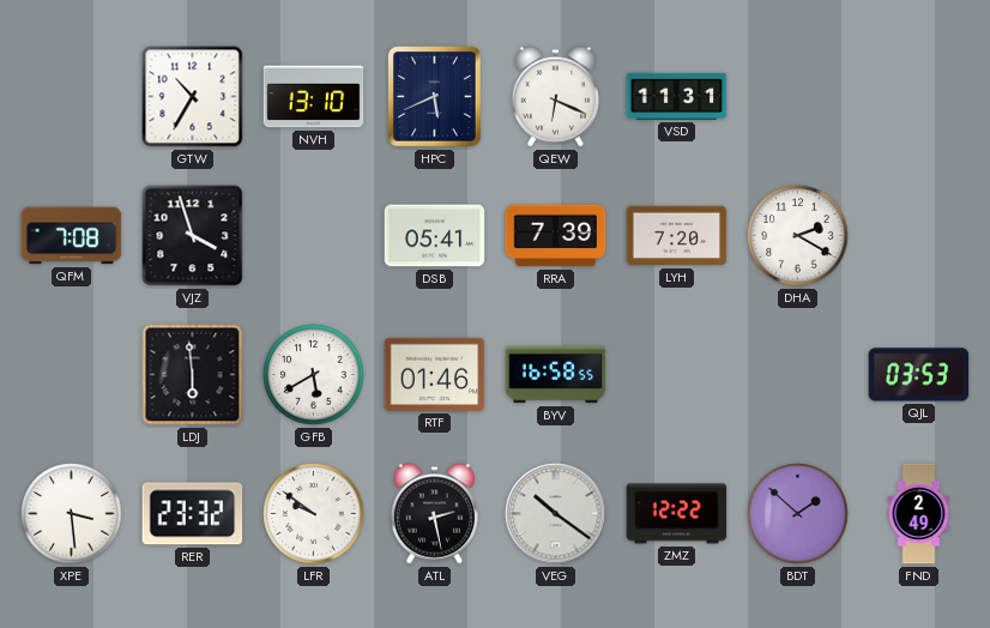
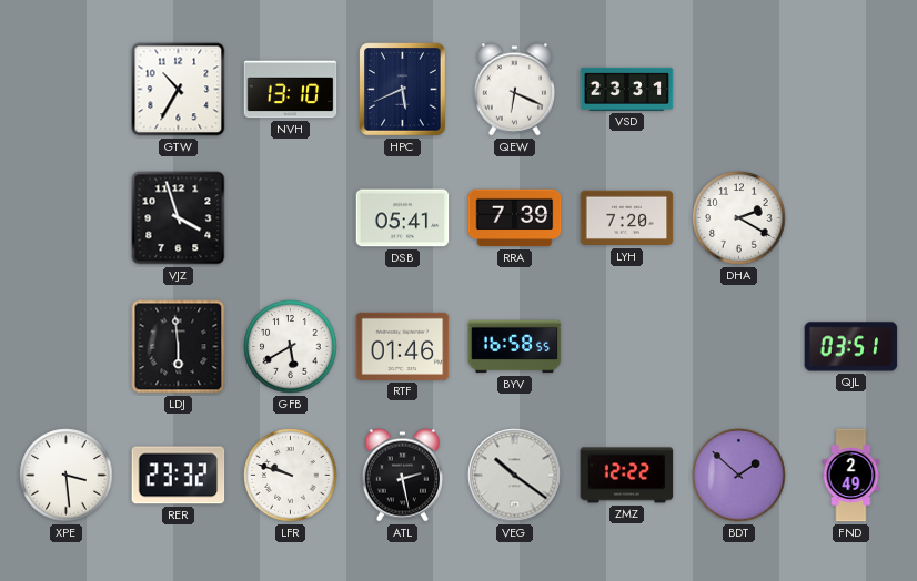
VSD: 11:31 -> 23:31 (627, 89)
QFM: 7:08 -> none (72, 236)
QJL: 03:53 -> 03:51 (851, 347)
LFR: 9:51 -> 9:48 (291, 476)
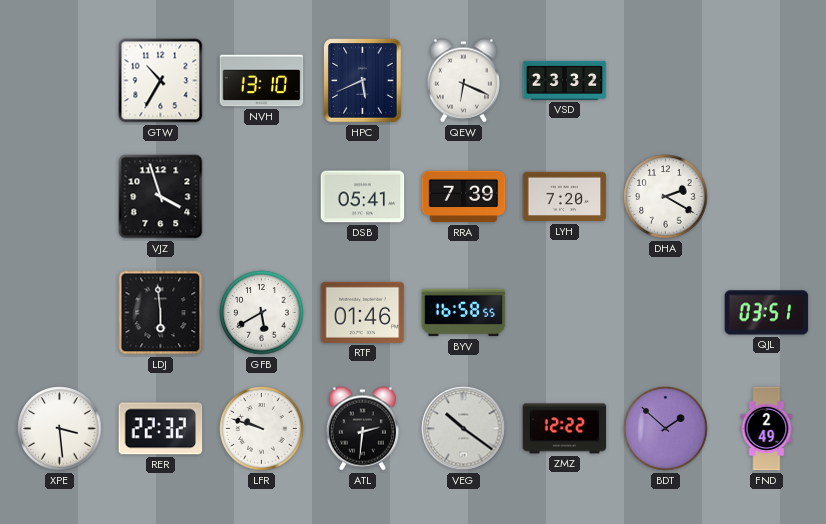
VSD: 23:31 -> 23:32 (565, 80)
RER: 23:32 -> 22:32 (161, 429)
ATL: 2:28 -> 2:31 (362, 429)
